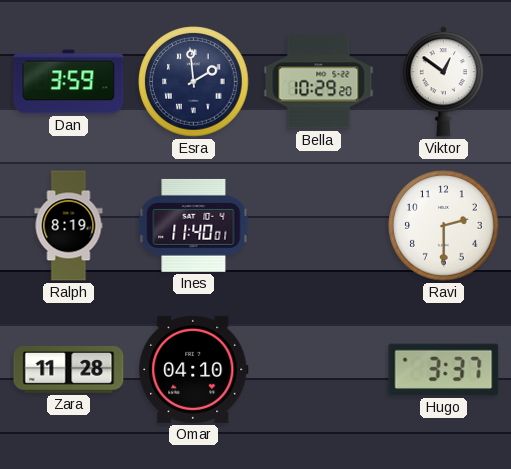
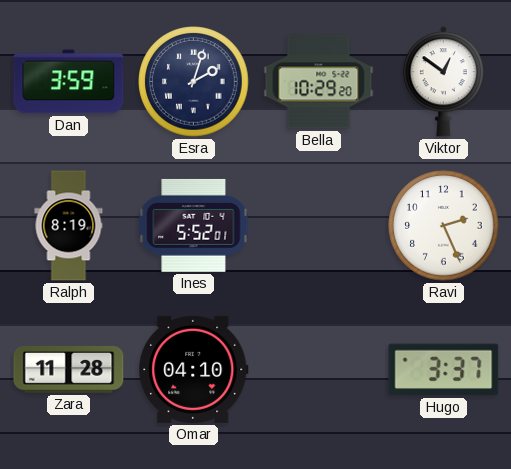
Esra: 1:59 -> 2:03 (194, 82)
Ines: 11:40 -> 5:52 (194, 225)
Ravi: 2:30 -> 2:26 (444, 226)
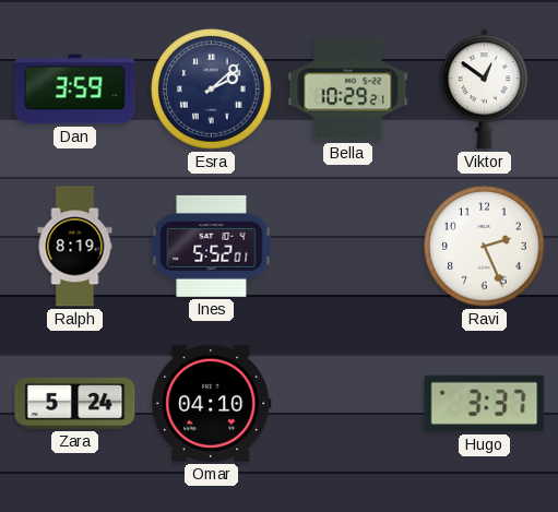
Esra: 2:03 -> 2:08 (212, 90)
Bella: 10:29:20 -> 10:29:21 (348, 90)
Zara: 11:28 -> 5:24 (75, 403)
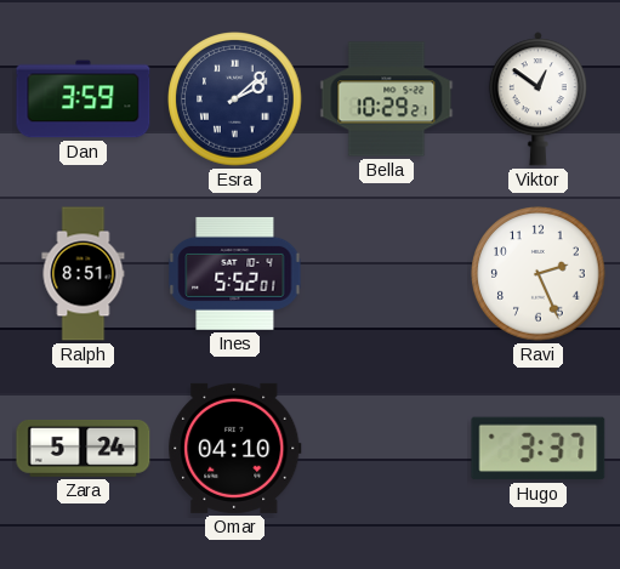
Ralph: 8:19 -> 8:51 (84, 274)
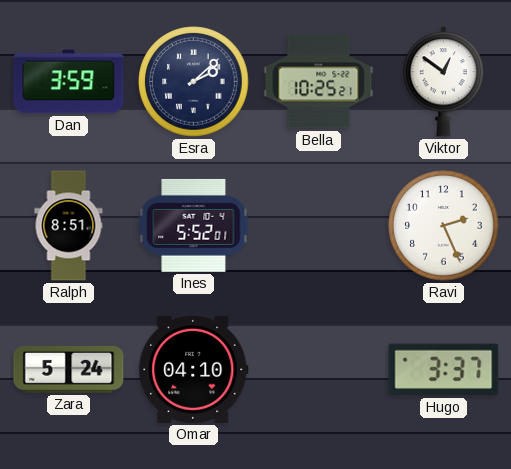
Bella: 10:29 -> 10:25 (319, 82)
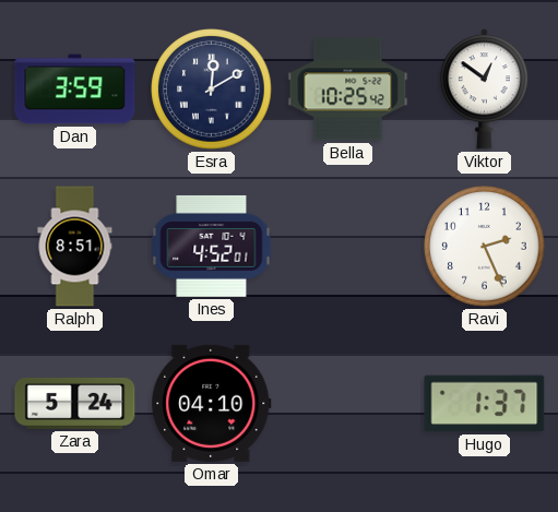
Esra: 2:08 -> 12:10 (212, 90)
Bella: 10:25:21 -> 10:25:42 (348, 90)
Ines: 5:52 -> 4:52 (212, 246)
Hugo: 3:37 -> 1:37 (485, 404)
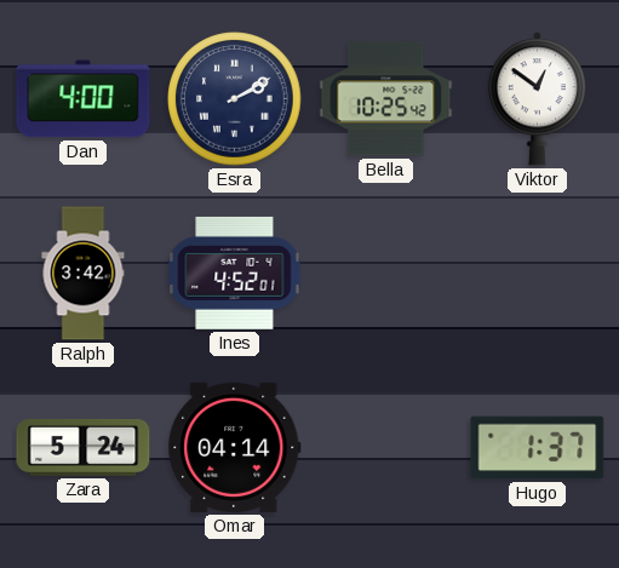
Dan: 3:59 -> 4:00 (84, 99)
Esra: 12:10 -> 2:10 (235, 99)
Ralph: 8:51 -> 3:42 (84, 274)
Ravi: 2:26 -> none (485, 247)
Omar: 04:10 -> 04:14 (235, 447)
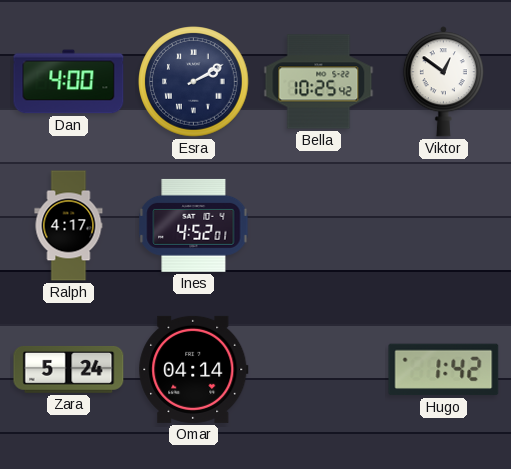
Ralph: 3:42 -> 4:17 (69, 226)
Hugo: 1:37 -> 1:42 (444, 370)
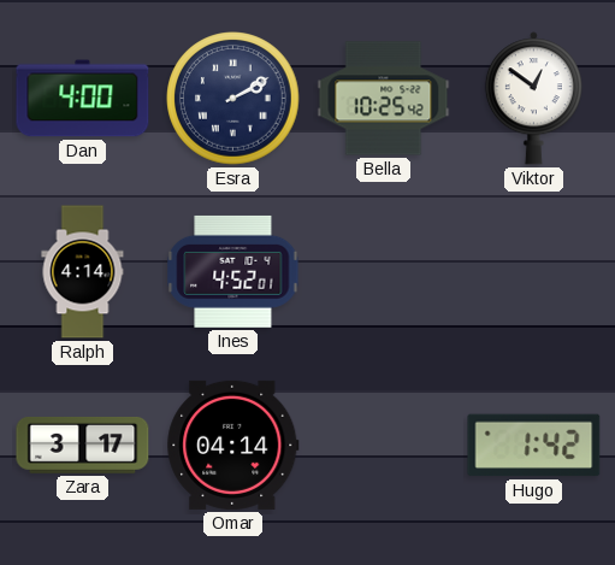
Ralph: 4:17 -> 4:14 (83, 272)
Zara: 5:24 -> 3:17 (83, 445)
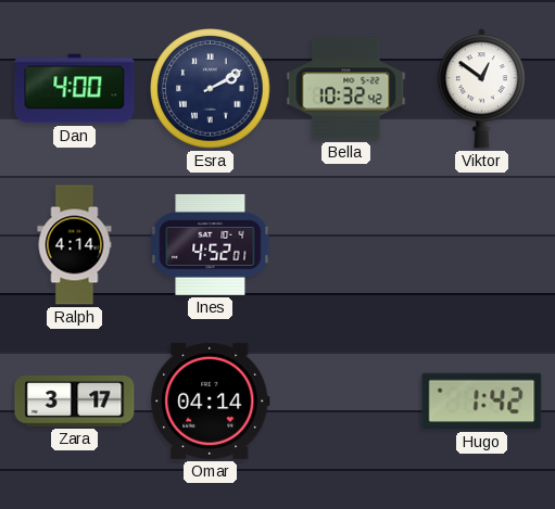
Bella: 10:25 -> 10:32 (346, 89)
